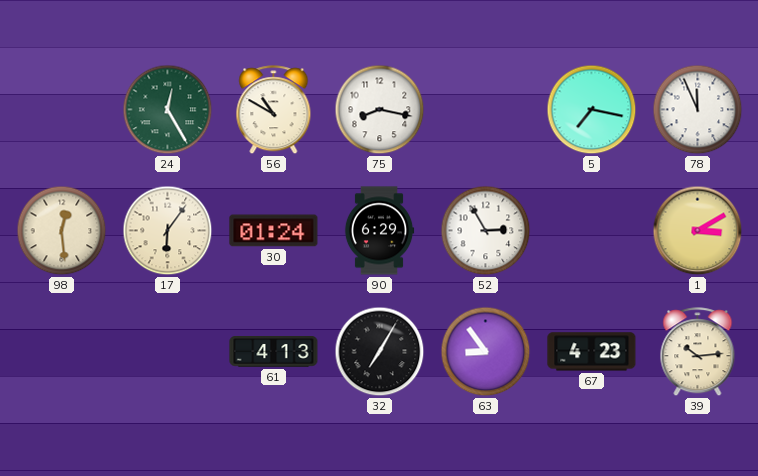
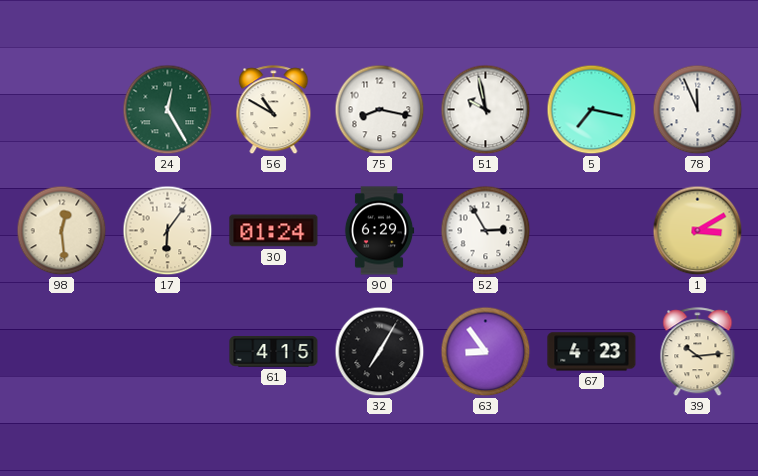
51: none -> 9:58 (486, 110)
61: 4:13 -> 4:15 (274, 352)
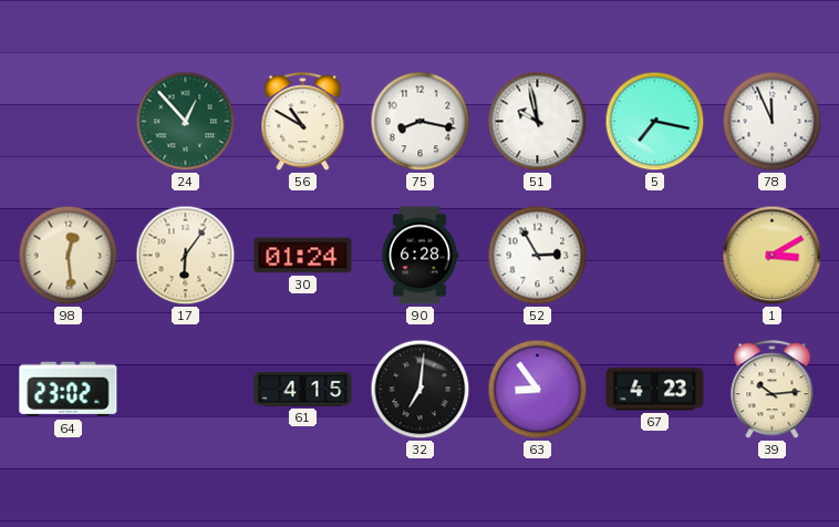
24: 12:25 -> 12:53 (186, 122)
90: 6:29 -> 6:28 (419, 256)
64: none -> 23:02 (69, 390)
32: 7:05 -> 7:01 (421, 390)
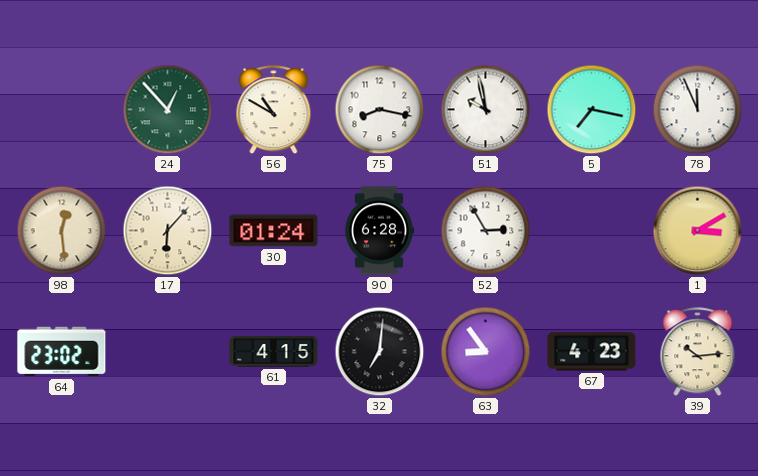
17: 6:06 -> 6:07 (168, 231)
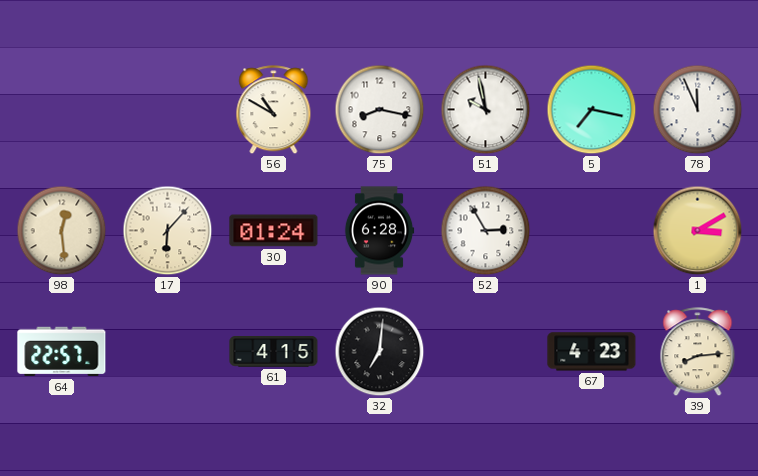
24: 12:53 -> none (168, 110)
64: 23:02 -> 22:57 (62, 352)
63: 8:54 -> none (486, 352)
39: 10:14 -> 8:14 (698, 352)
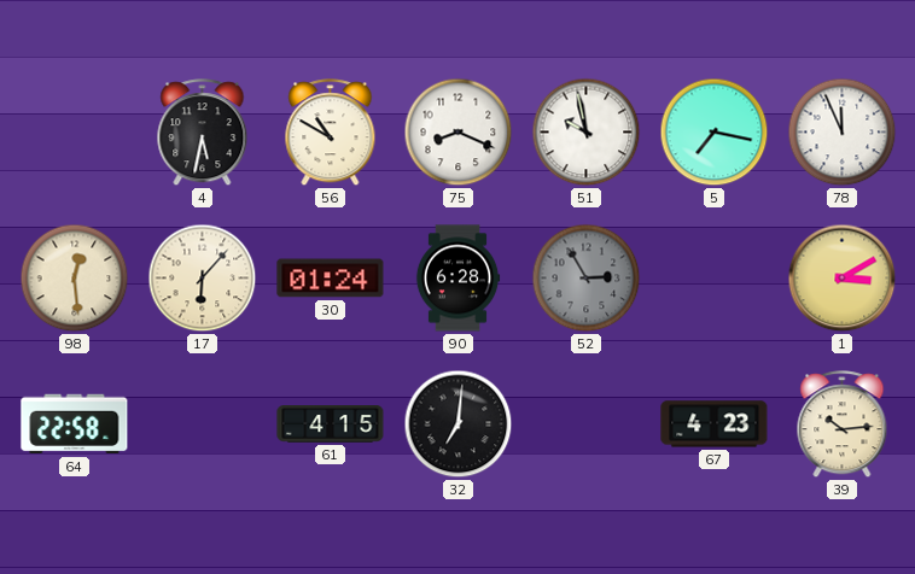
4: none -> 5:32 (203, 133)
75: 8:17 -> 8:19 (459, 133)
52 dial: white -> grey (587, 279)
64: 22:57 -> 22:58 (75, 424)
39: 8:14 -> 10:14 (843, 424)
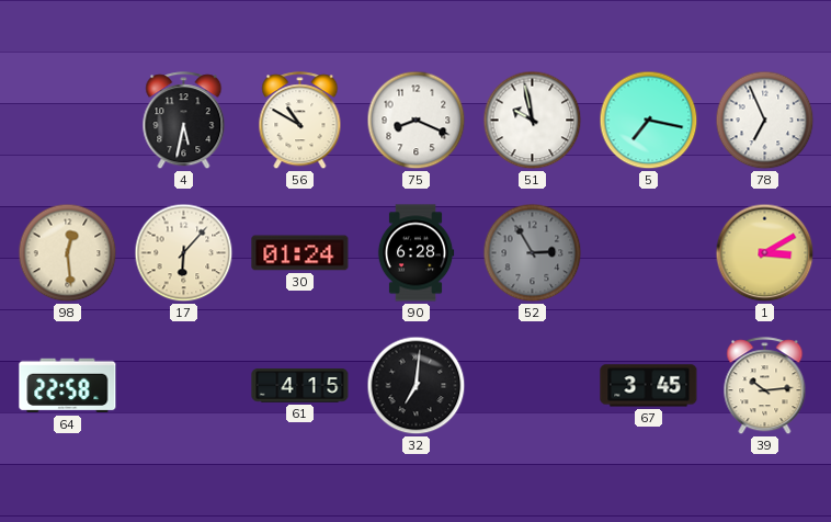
78: 11:56 -> 6:56 (765, 121)
67: 4:23 -> 3:45 (649, 386)
